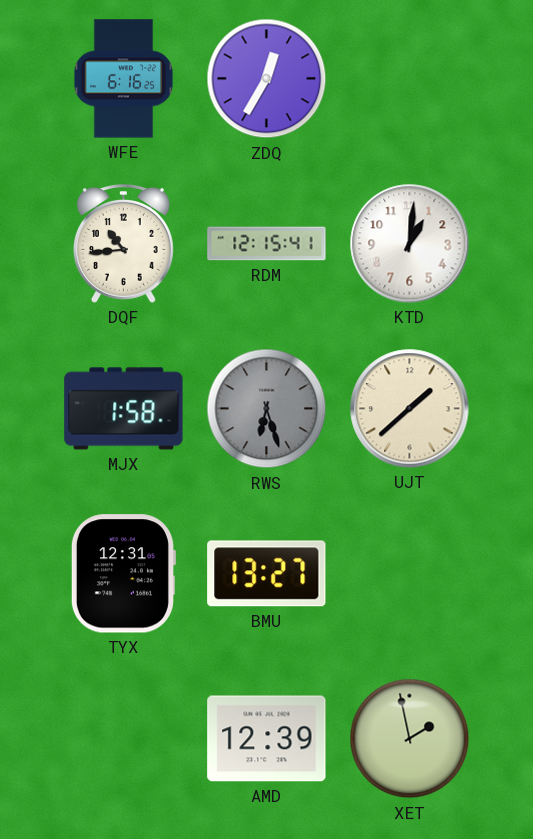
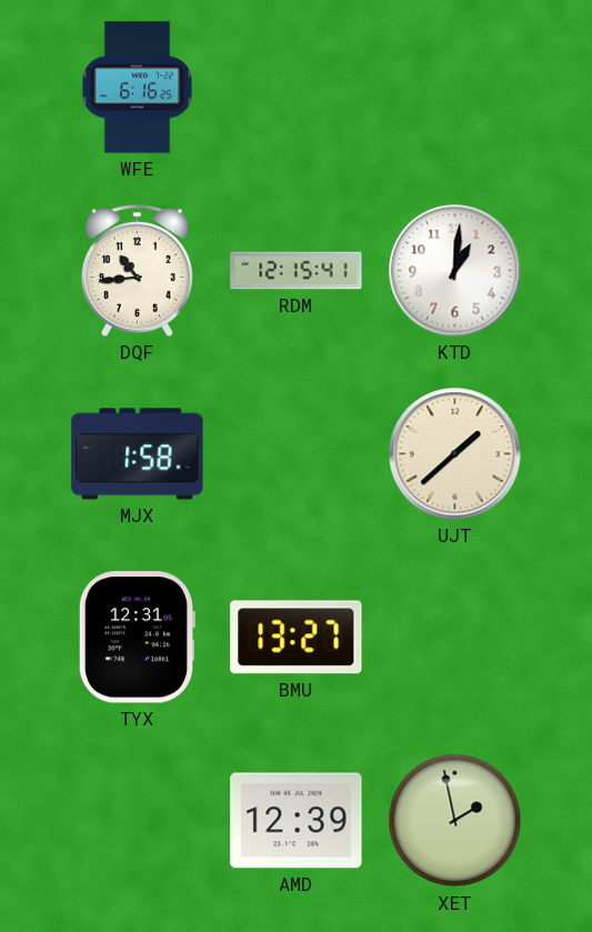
ZDQ: 12:35 -> none (267, 79)
RWS: 6:27 -> none (267, 409)
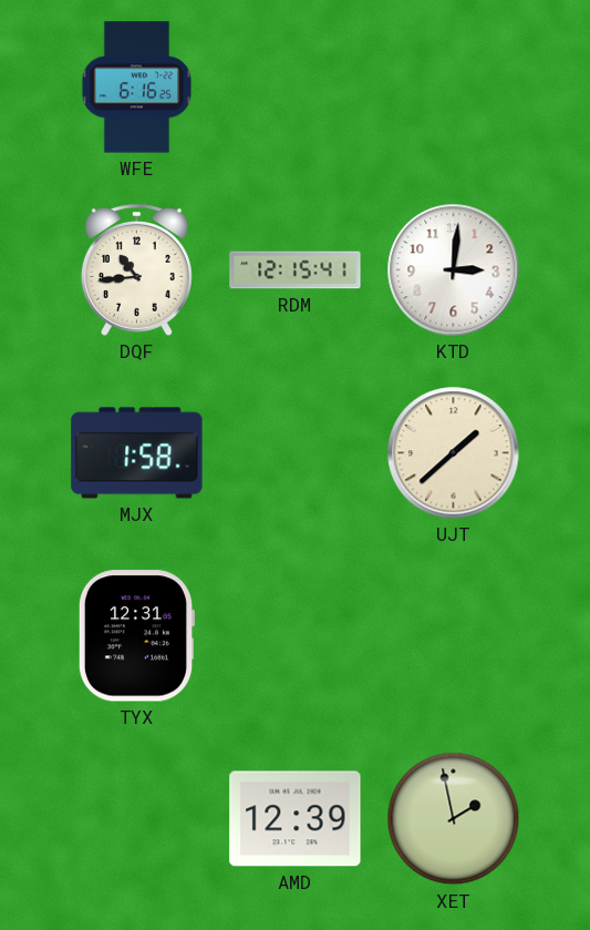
KTD: 1:01 -> 3:01 (454, 270)
BMU: 13:27 -> none (297, 638)
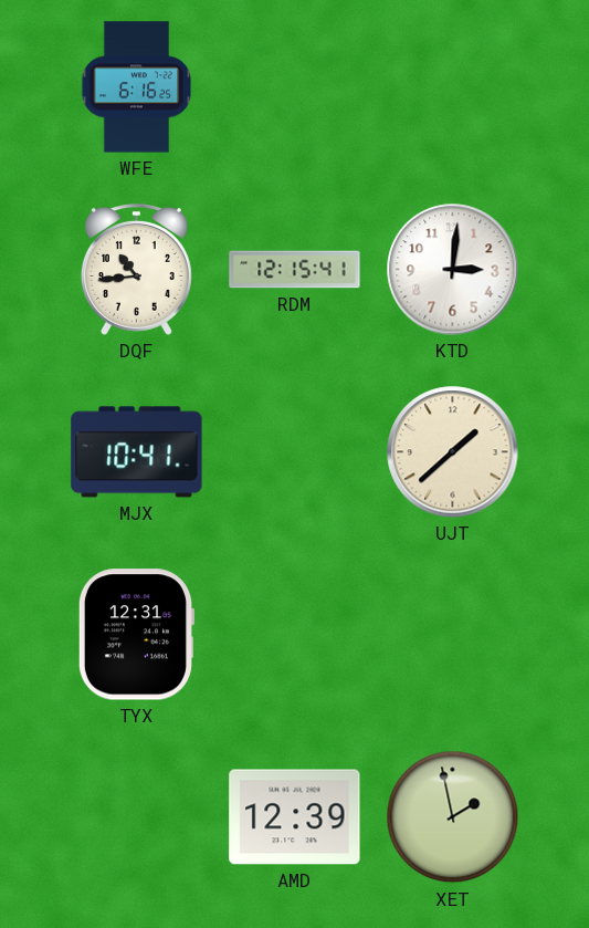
MJX: 1:58 -> 10:41 (137, 452)
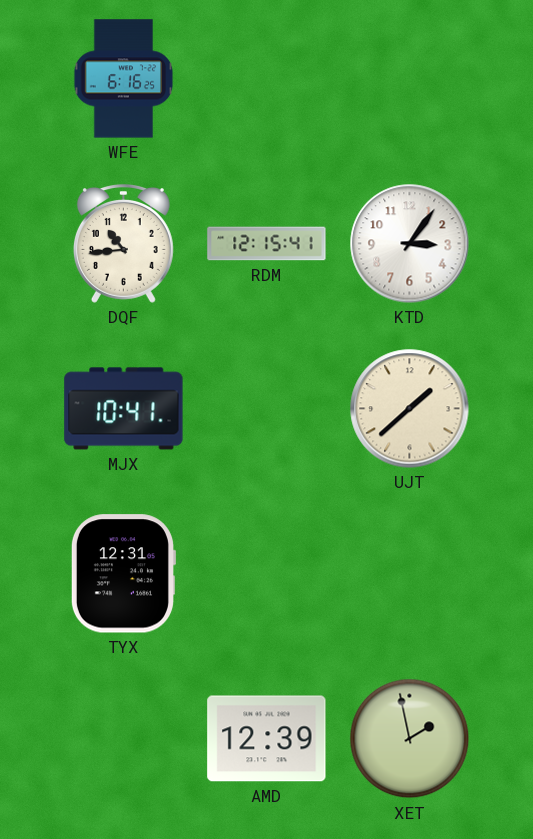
KTD: 3:01 -> 3:06 (410, 244)
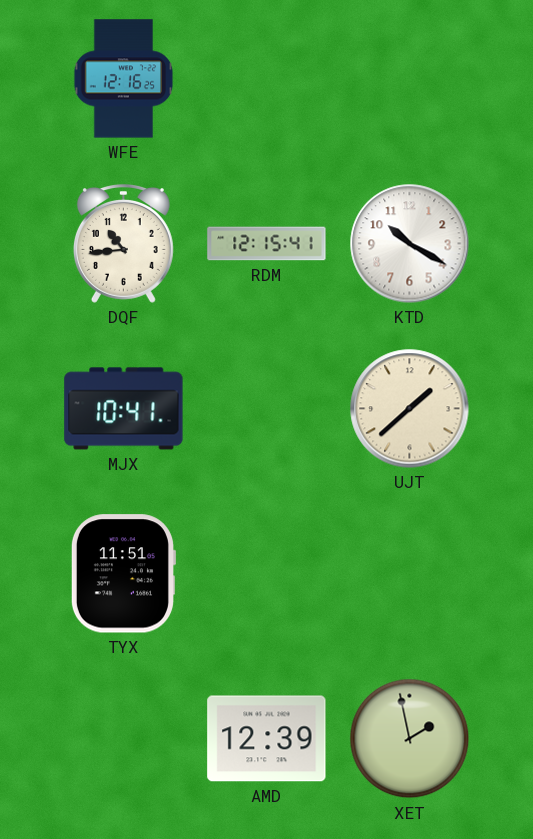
WFE: 6:16 -> 12:16 (124, 79)
KTD: 3:06 -> 10:20 (410, 244)
TYX: 12:31 -> 11:51 (123, 574)
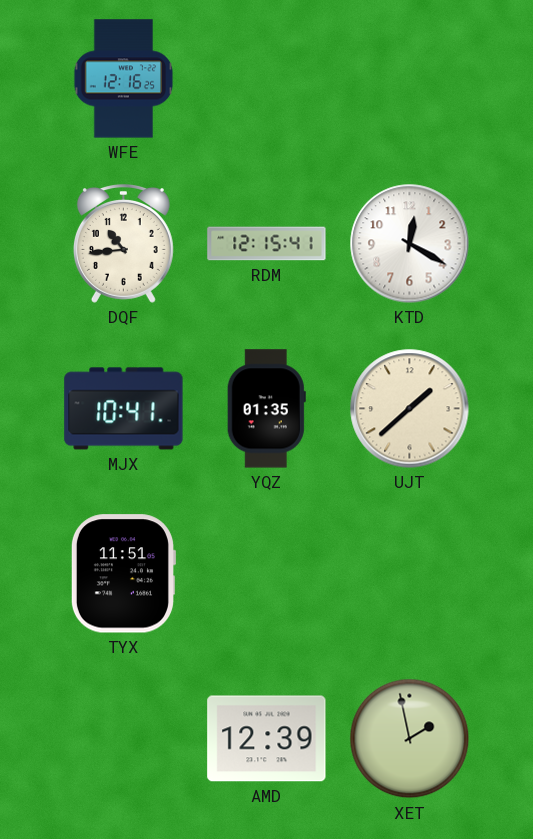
KTD: 10:20 -> 12:20 (410, 244)
YQZ: none -> 01:35 (266, 409)
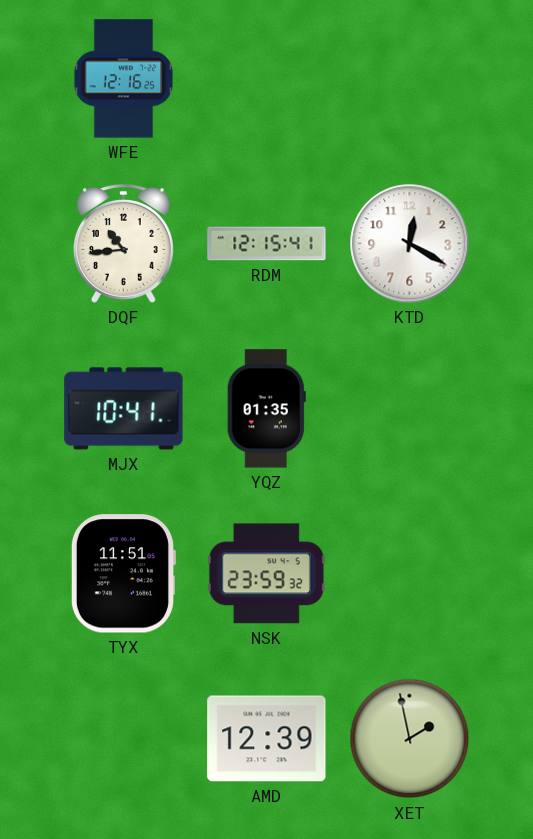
UJT: 1:38 -> none (410, 409)
NSK: none -> 23:59 (266, 574)
